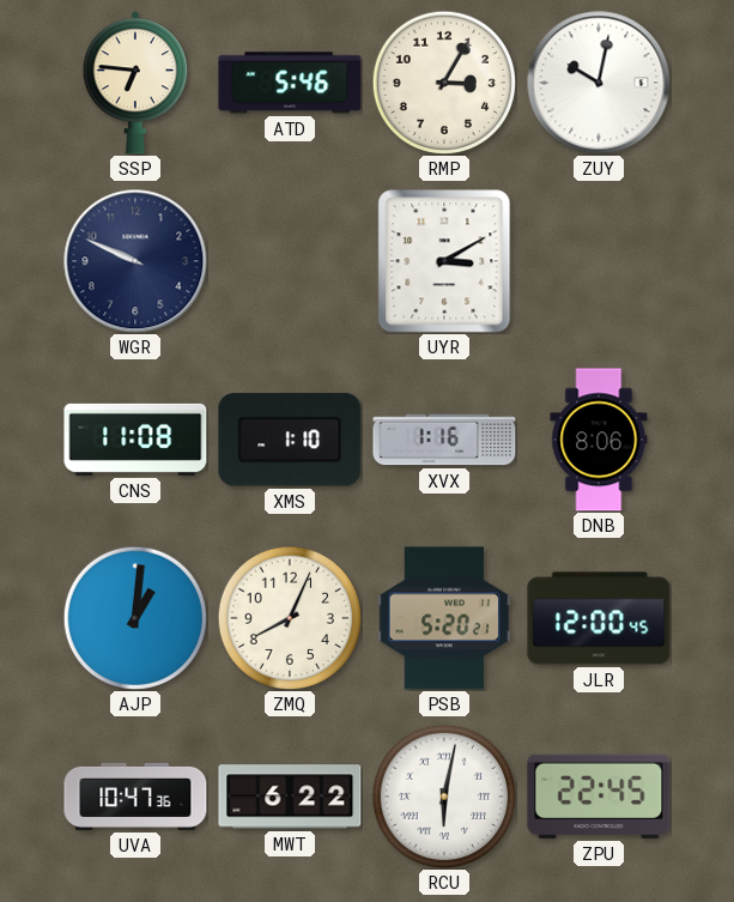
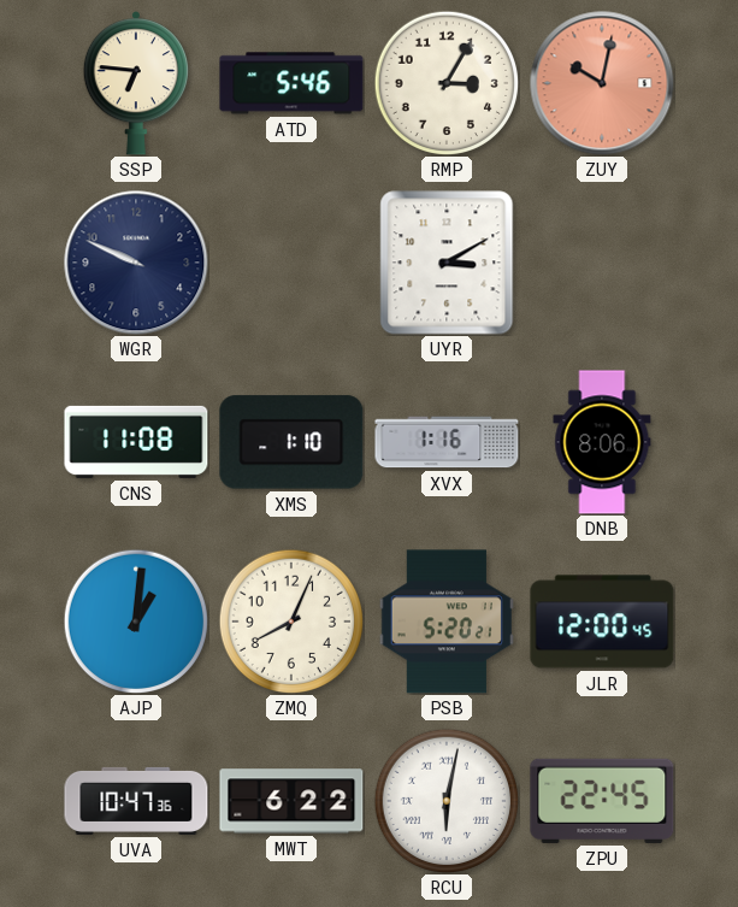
ZUY dial: white -> salmon (602, 83)
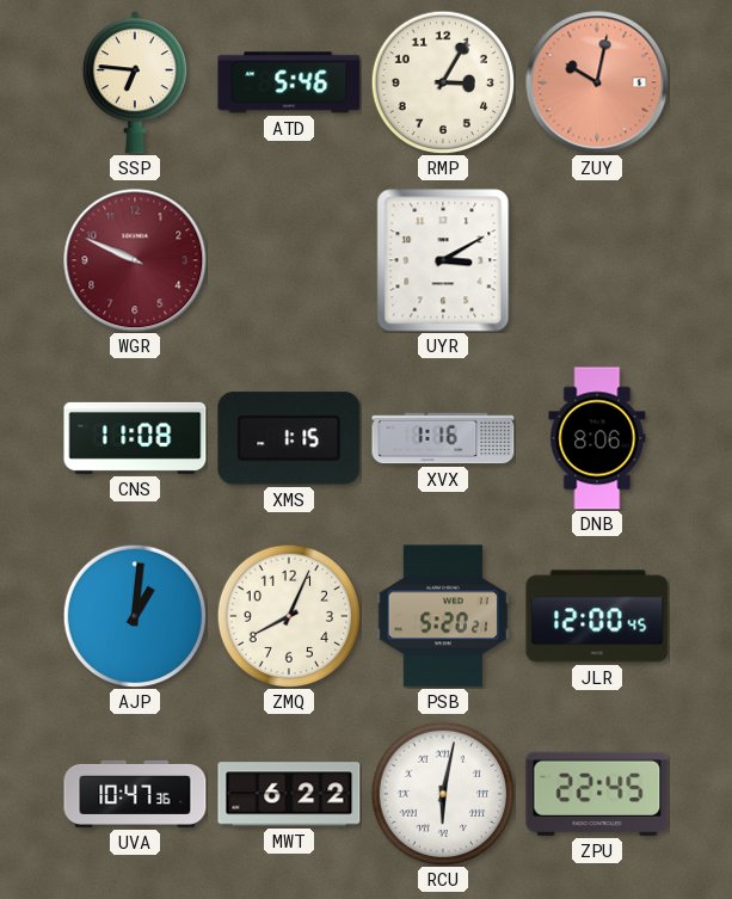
WGR dial: navy -> burgundy (135, 260)
XMS: 1:10 -> 1:15 (289, 438)
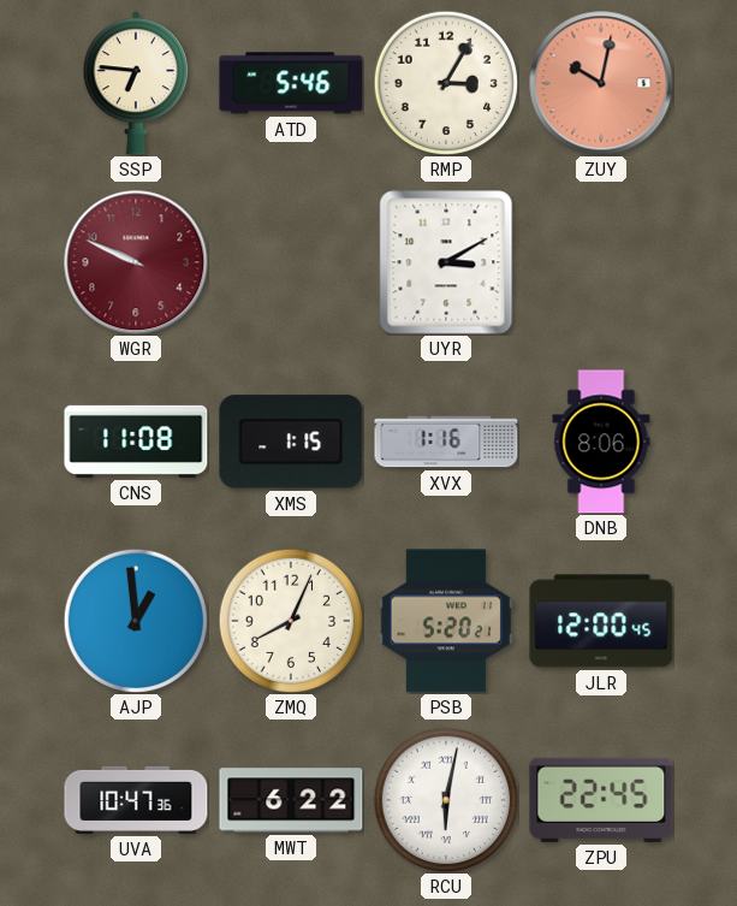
AJP: 1:01 -> 12:59 (136, 621)
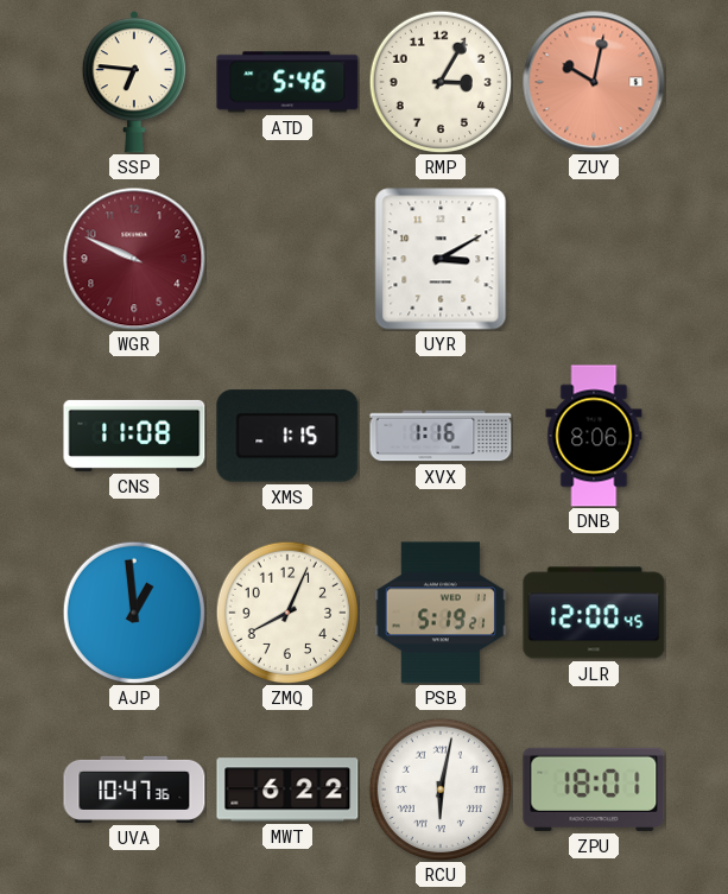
PSB: 5:20 -> 5:19 (441, 613)
ZPU: 22:45 -> 18:01 (594, 790)
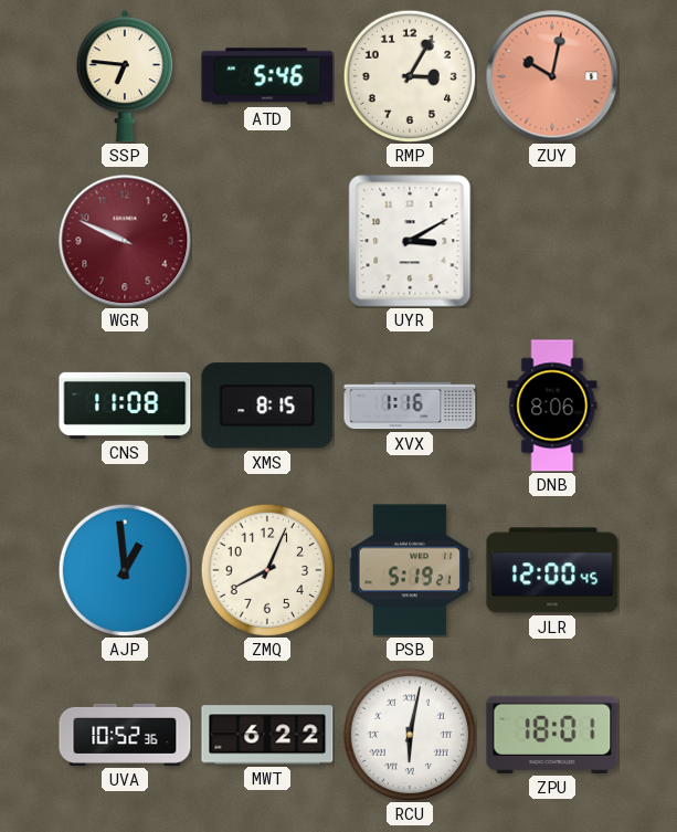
XMS: 1:15 -> 8:15 (267, 406)
UVA: 10:47 -> 10:52 (125, 735)
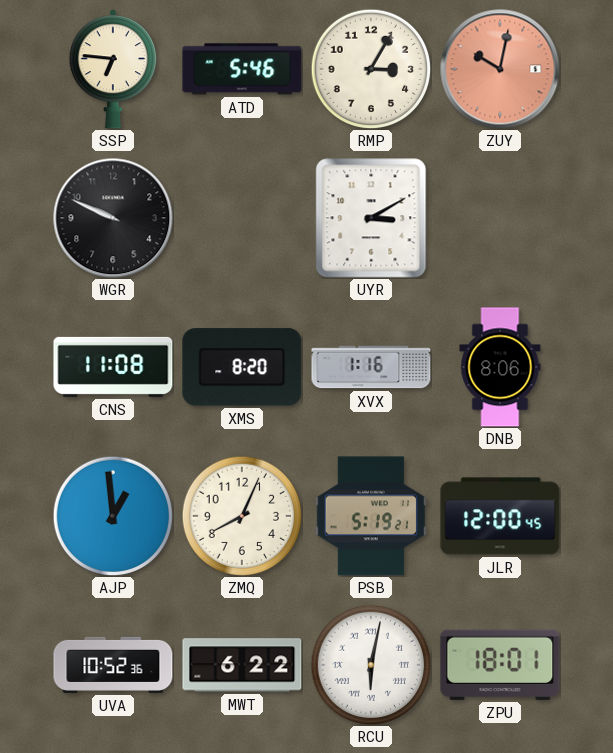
WGR dial: burgundy -> black (113, 218)
XMS: 8:15 -> 8:20 (242, 367)
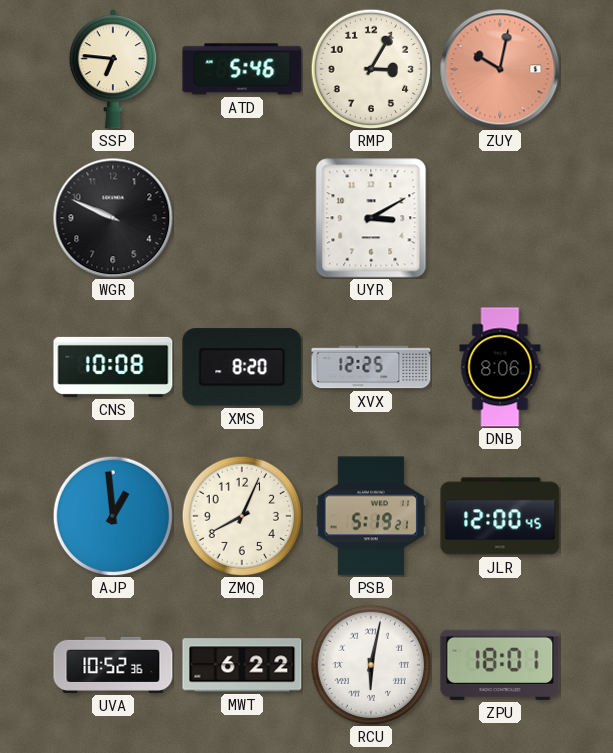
CNS: 11:08 -> 10:08 (113, 367)
XVX: 1:16 -> 12:25 (371, 367)
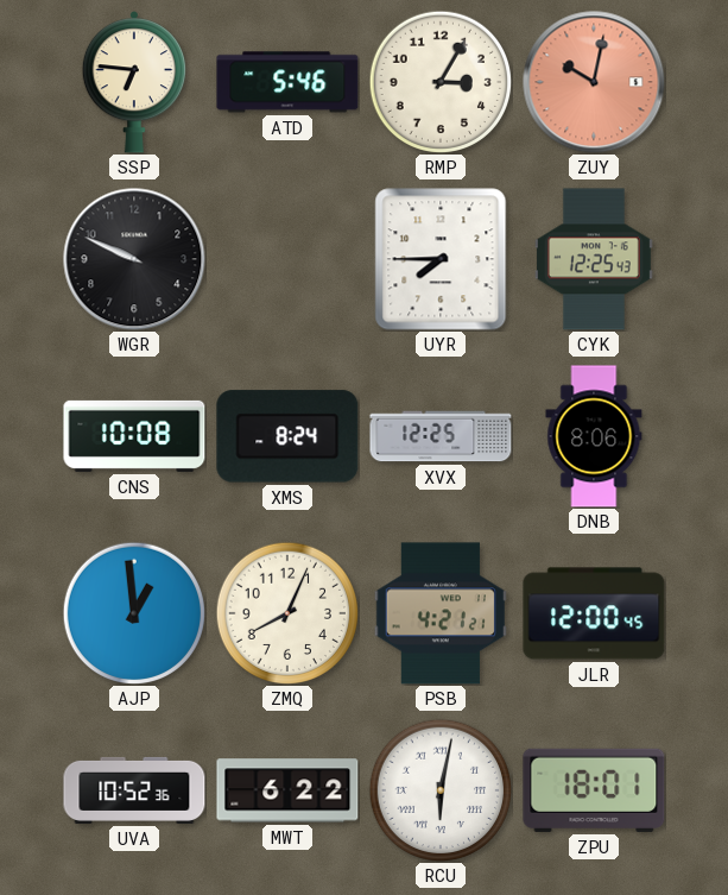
UYR: 3:10 -> 7:45 (441, 259)
CYK: none -> 12:25 (594, 259)
XMS: 8:20 -> 8:24 (287, 436)
PSB: 5:19 -> 4:21 (441, 613)
